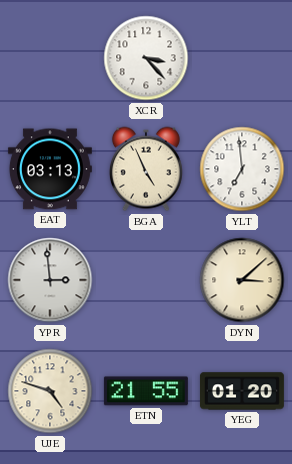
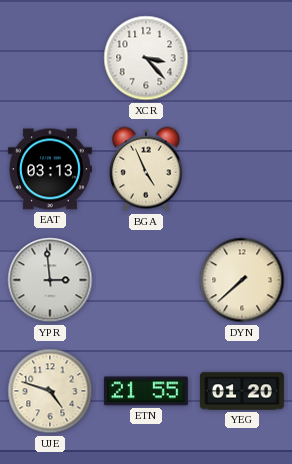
YLT: 6:59 -> none (242, 169)
DYN: 3:08 -> 7:38 (242, 280)
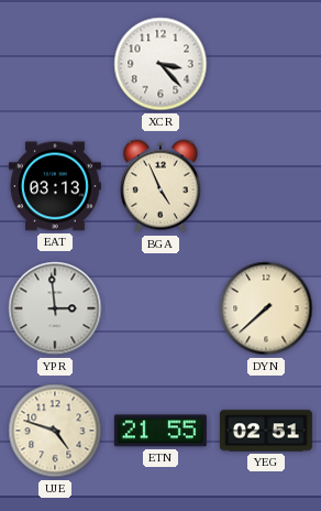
YEG: 01:20 -> 02:51 (266, 431)
